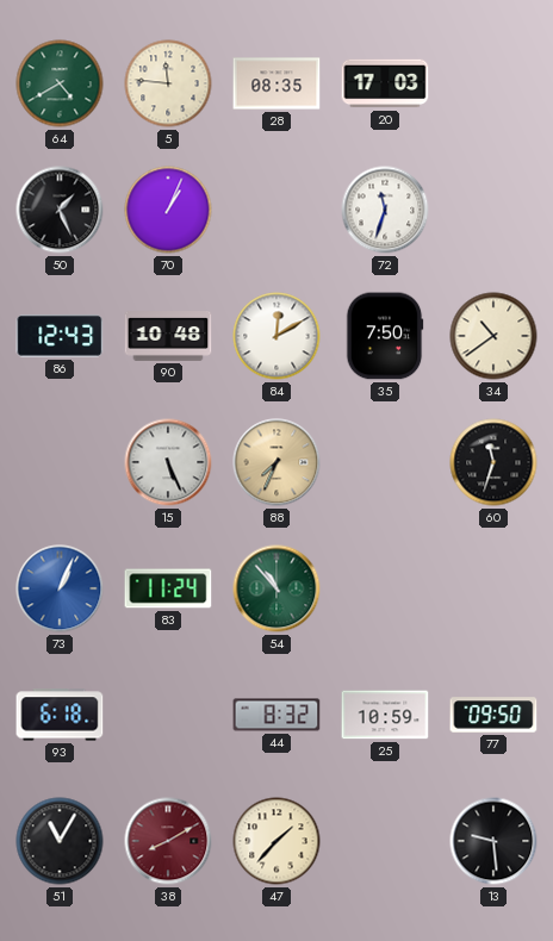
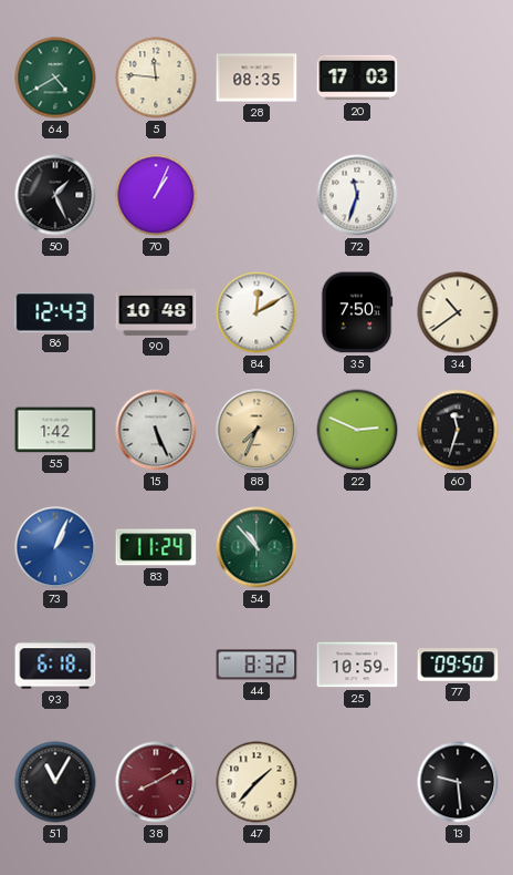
55: none -> 1:42 (55, 430)
22: none -> 2:49 (357, 430)
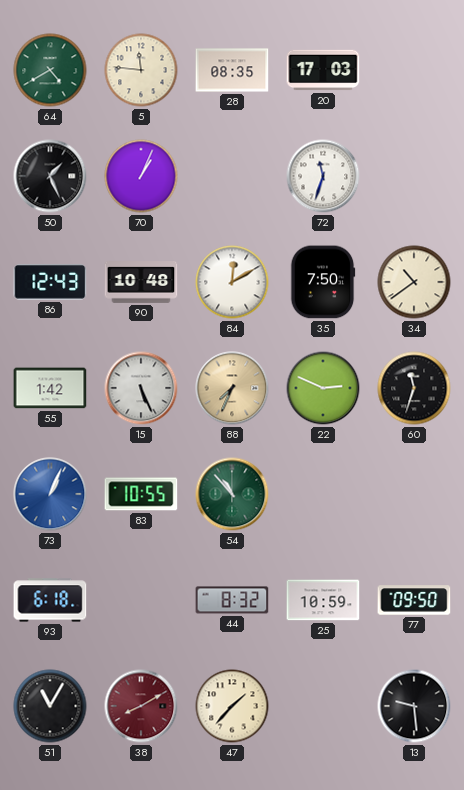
83: 11:24 -> 10:55 (141, 494)
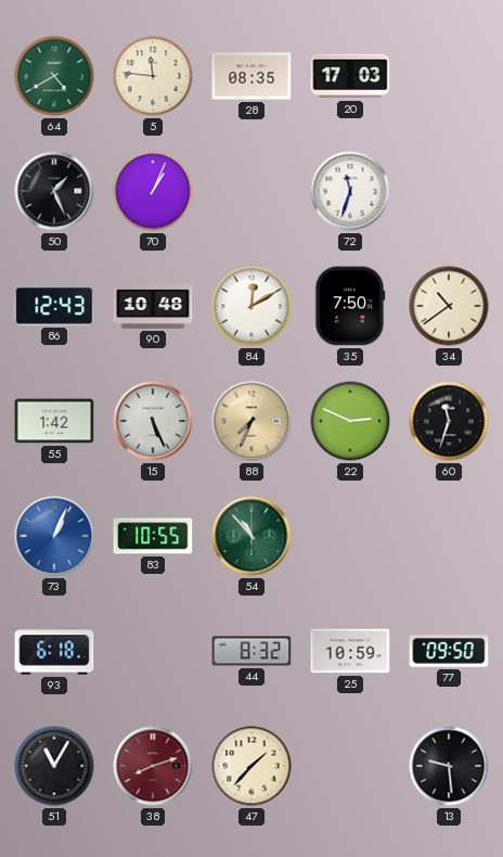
38: 8:10 -> 8:12 (153, 766)
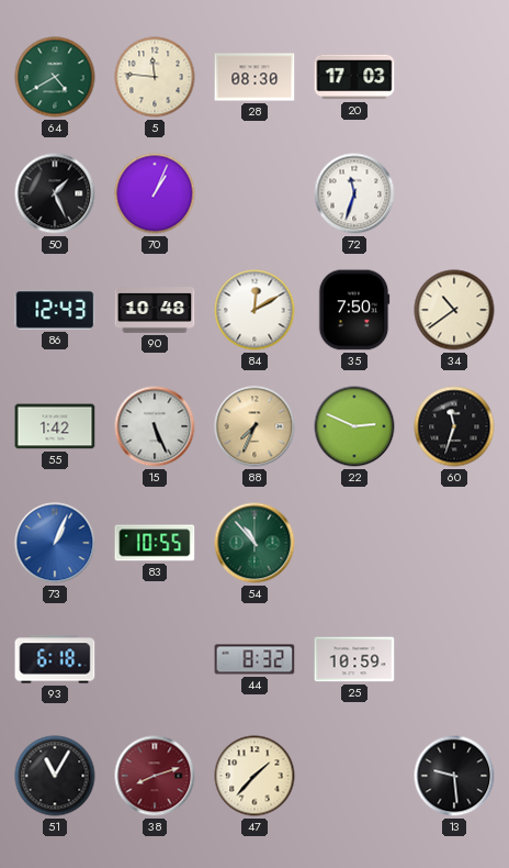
28: 08:35 -> 08:30 (255, 77)
77: 09:50 -> none (449, 651)
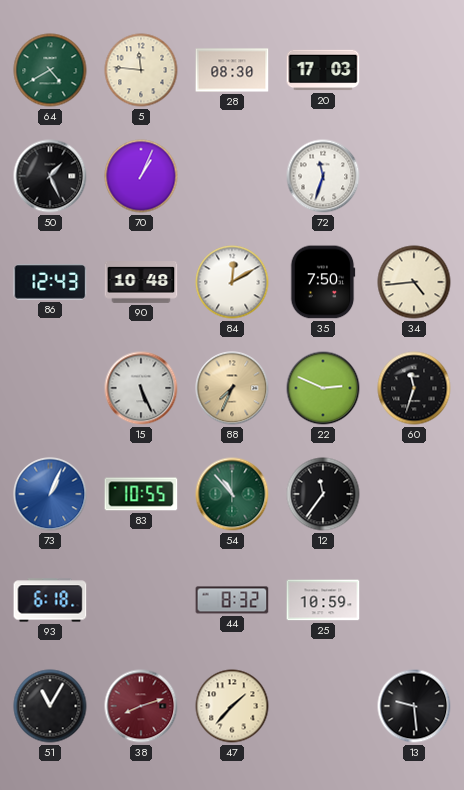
34: 10:39 -> 4:44 (414, 282)
55: 1:42 -> none (55, 426)
12: none -> 11:36 (323, 494)
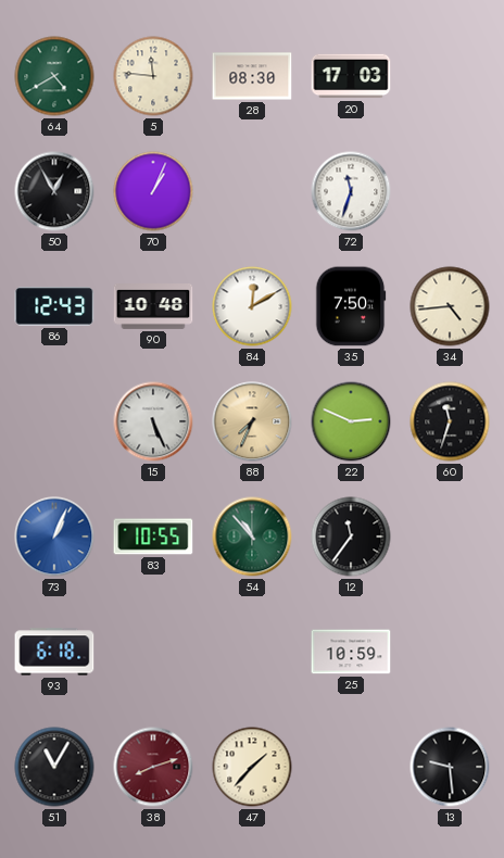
50: 1:26 -> 12:55 (54, 191)
44: 8:32 -> none (232, 600)
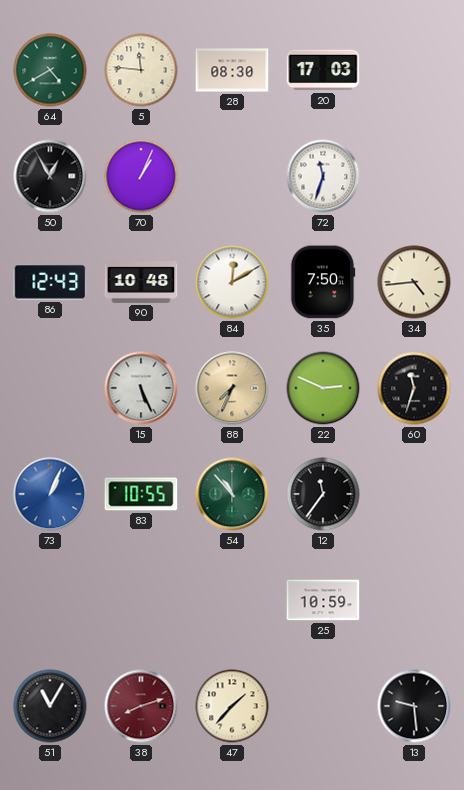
93: 6:18 -> none (54, 652)
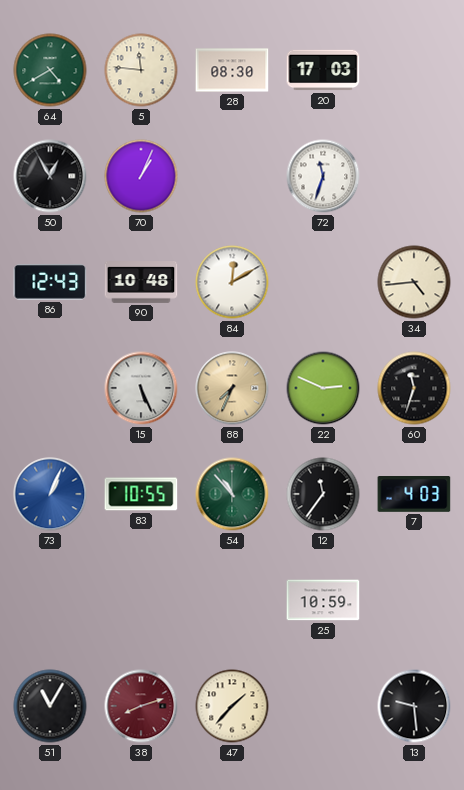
35: 7:50 -> none (323, 282)
7: none -> 4:03 (414, 495)
